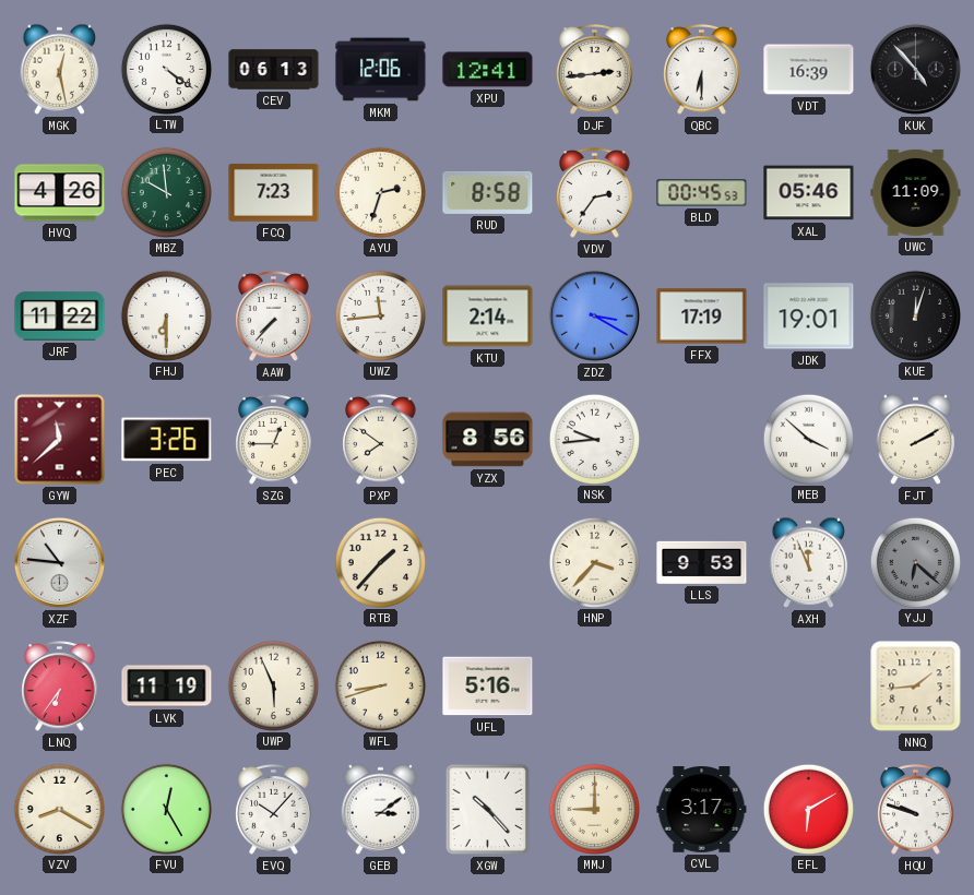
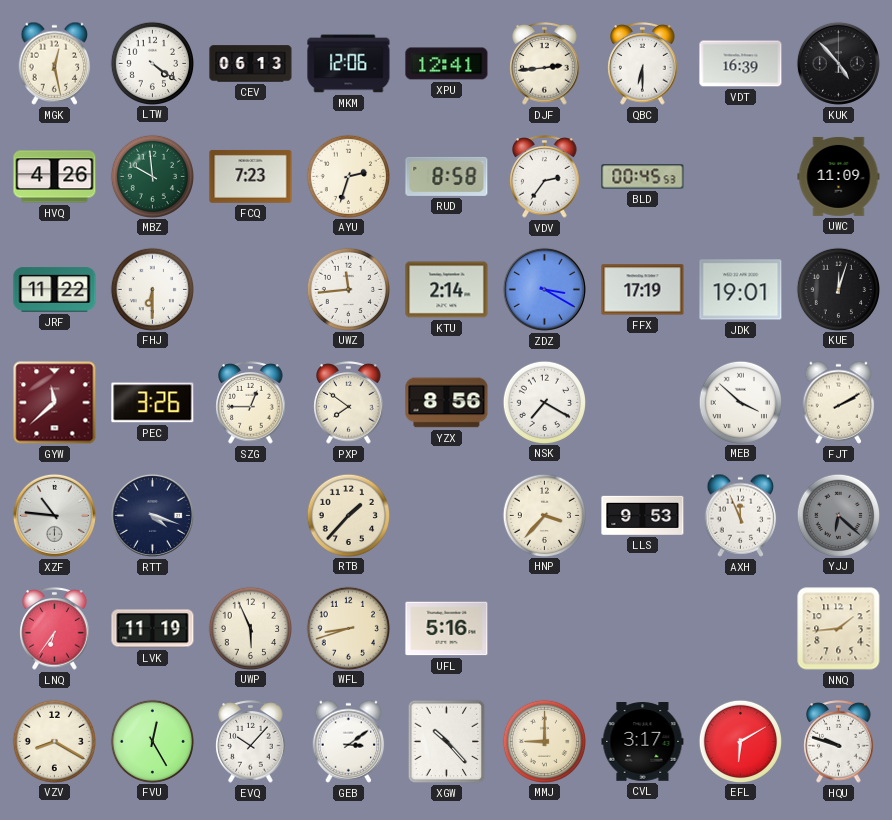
XAL: 05:46 -> none (809, 193)
AAW: 7:37 -> none (274, 317)
NSK: 9:44 -> 7:20 (544, 402)
RTT: none -> 4:18 (152, 515)
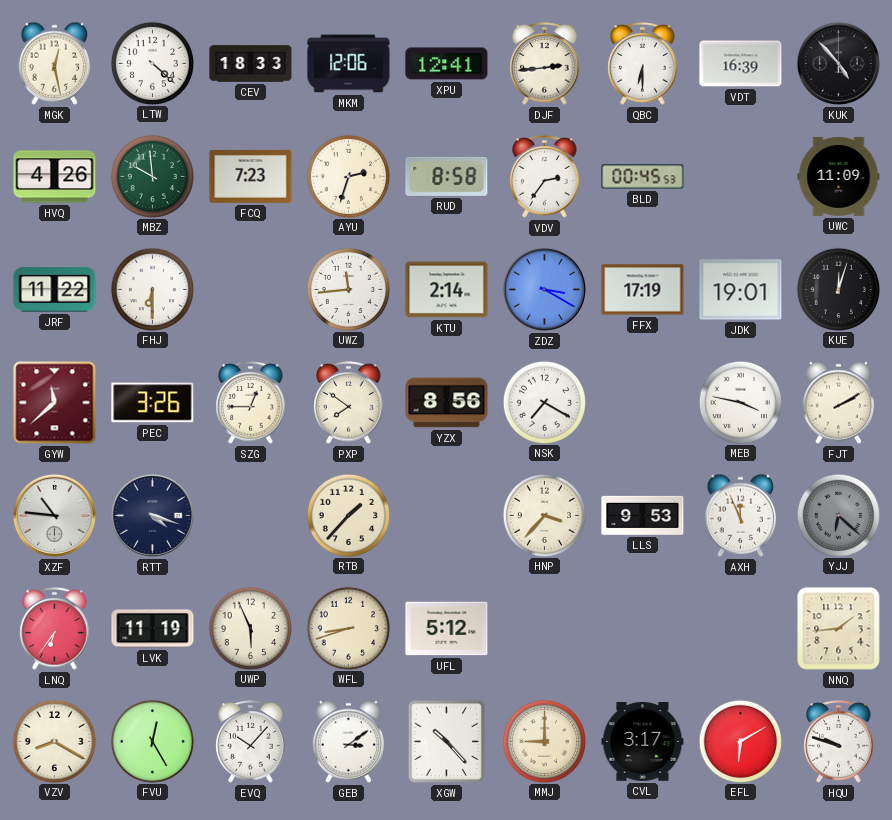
LTW: 4:21 -> 4:22 (152, 63)
CEV: 06:13 -> 18:33 (251, 64)
MEB: 3:52 -> 3:47 (740, 402)
UFL: 5:16 -> 5:12 (447, 629)
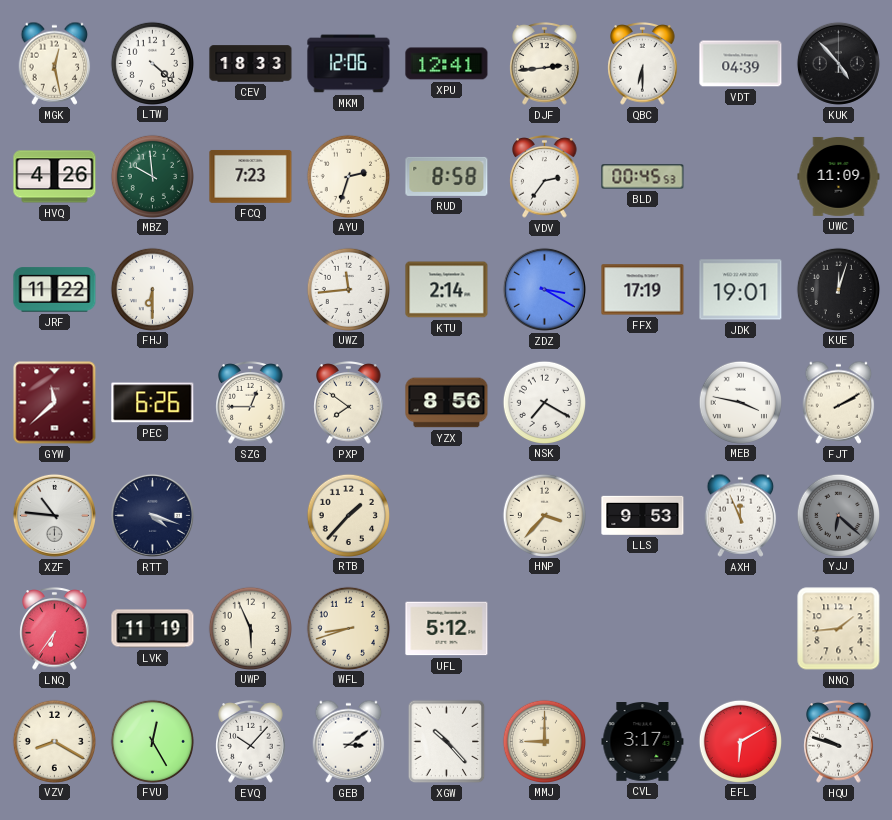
VDT: 16:39 -> 04:39 (741, 64)
PEC: 3:26 -> 6:26 (153, 403)
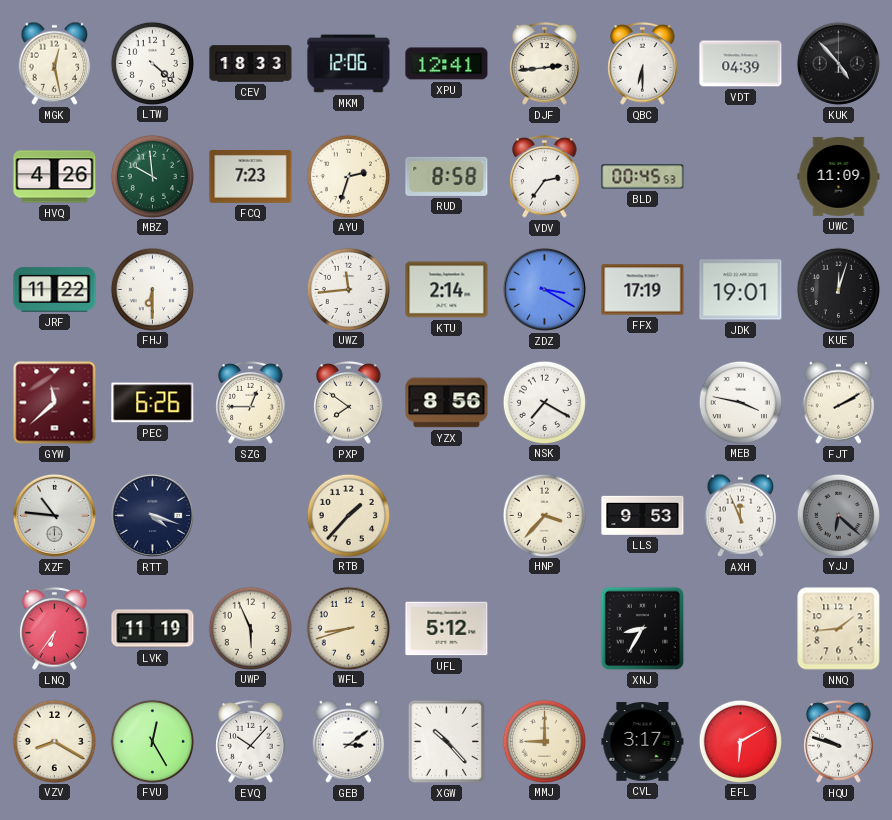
XNJ: none -> 8:35 (643, 629)
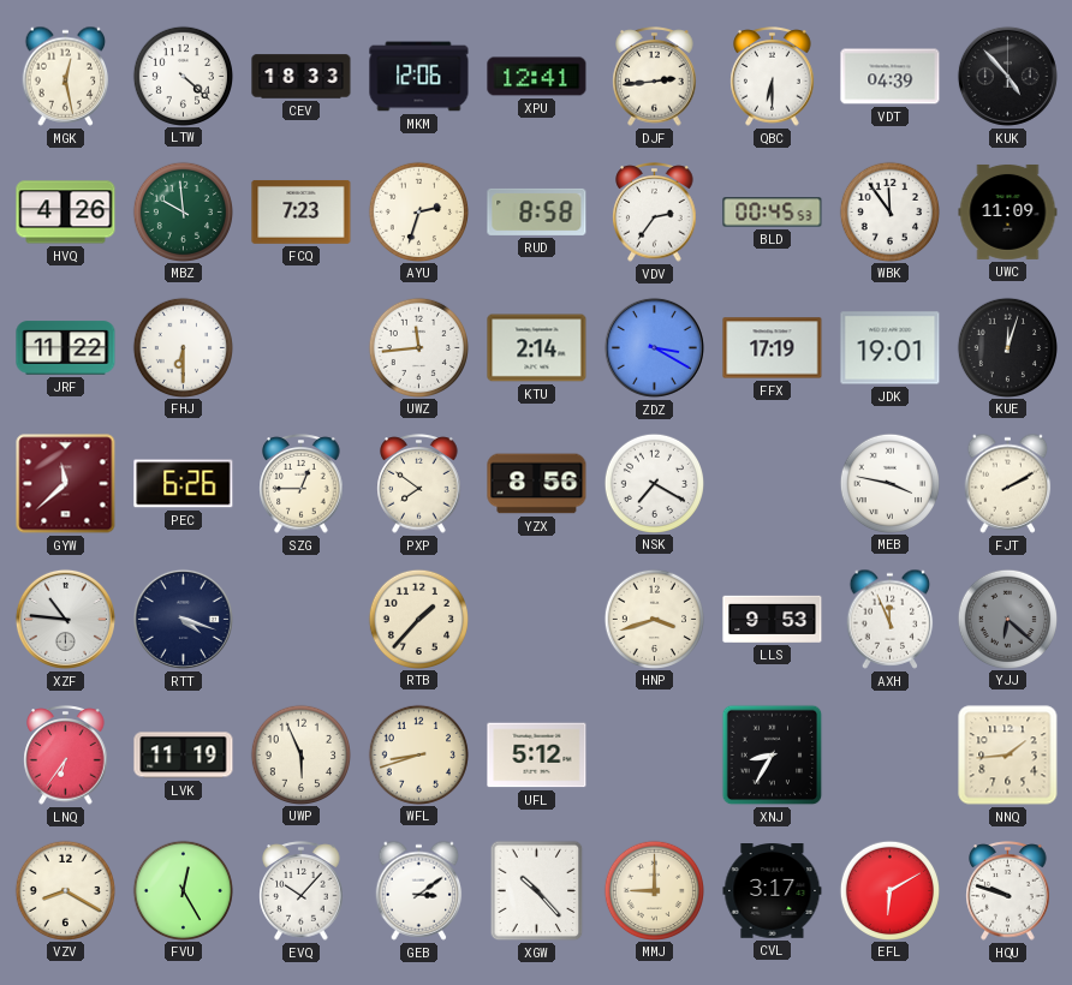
WBK: none -> 11:54 (889, 211)
HNP: 3:37 -> 3:42 (654, 619)
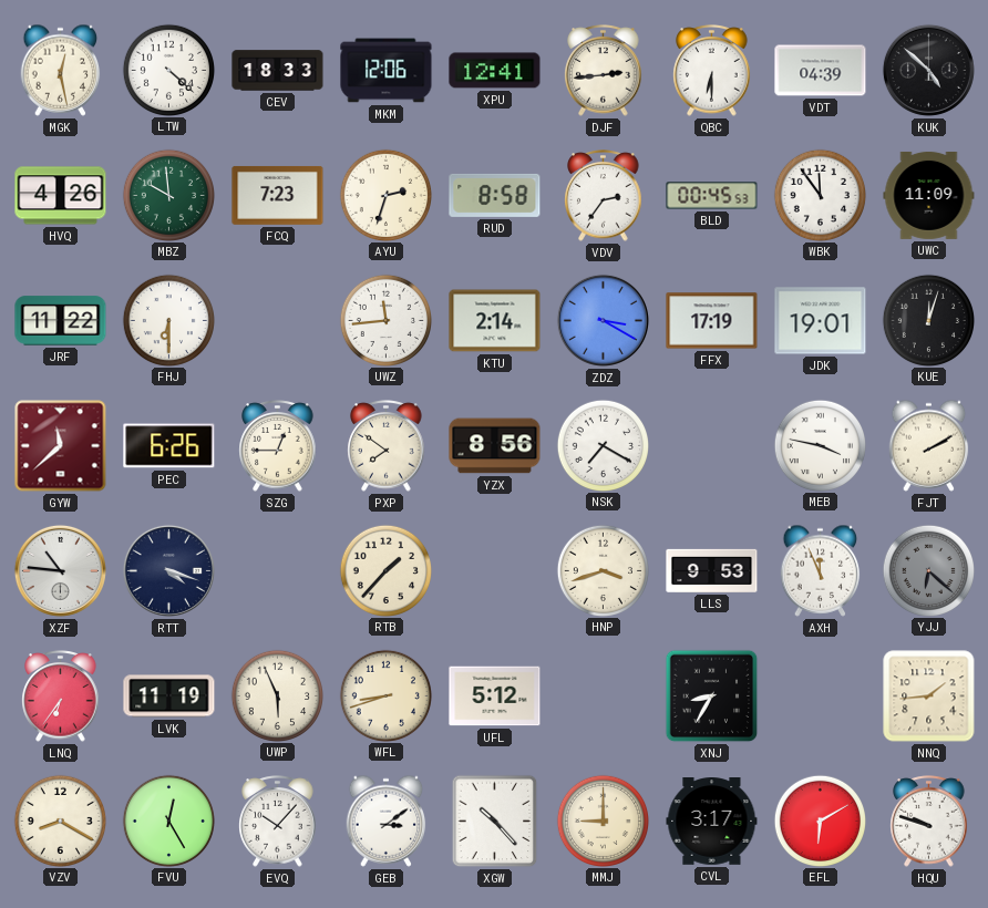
KUK: 4:53 -> 4:52 (928, 70)
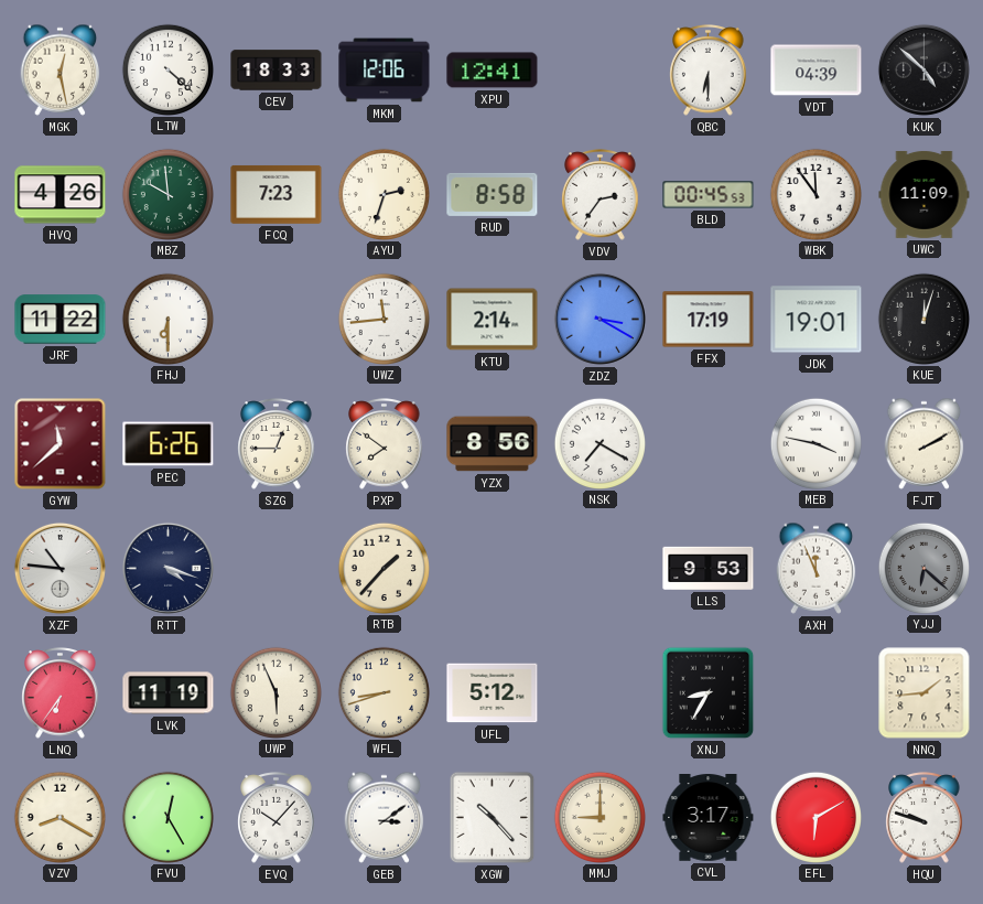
DJF: 2:44 -> none (604, 71)
HNP: 3:42 -> none (603, 570)
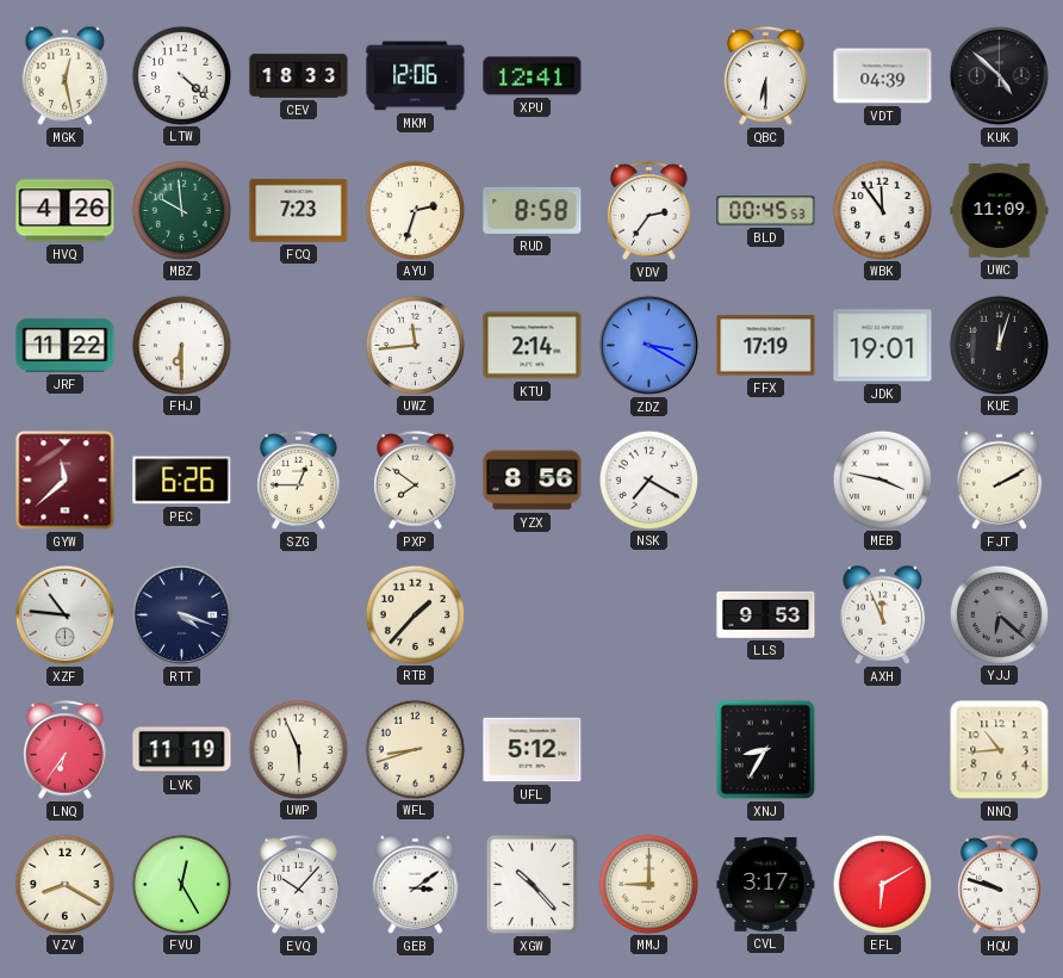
NNQ: 1:44 -> 10:44 (1000, 750)
